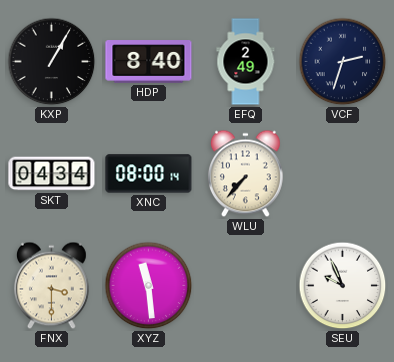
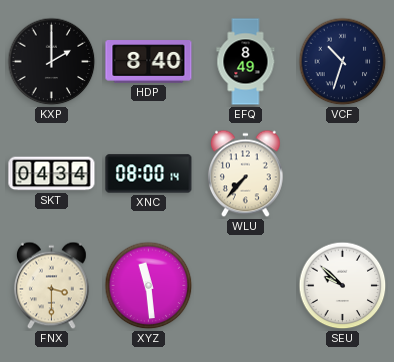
KXP: 1:05 -> 2:00 (52, 62)
EFQ: 2:49 -> 8:49 (246, 62)
VCF: 2:33 -> 10:33 (343, 62)
SEU: 9:56 -> 9:52 (343, 286)
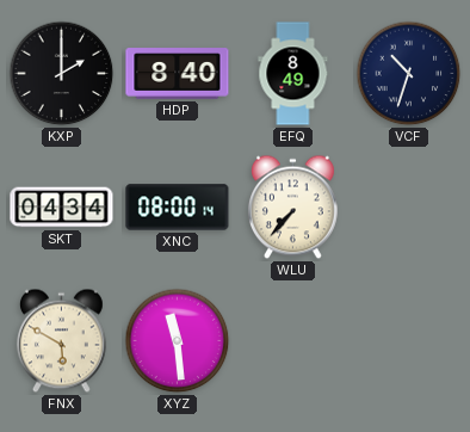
FNX: 3:30 -> 5:50 (61, 341)
SEU: 9:52 -> none (343, 286)
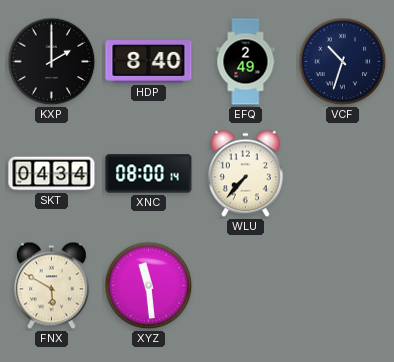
EFQ: 8:49 -> 2:49 (246, 62)
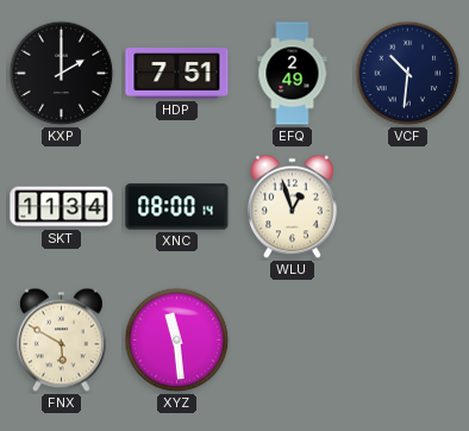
HDP: 8:40 -> 7:51 (177, 74)
VCF: 10:33 -> 10:31 (408, 74)
SKT: 04:34 -> 11:34 (62, 207)
WLU: 7:37 -> 12:57 (292, 207)
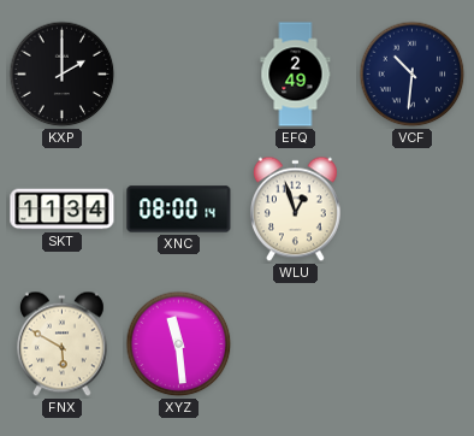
HDP: 7:51 -> none (177, 74)
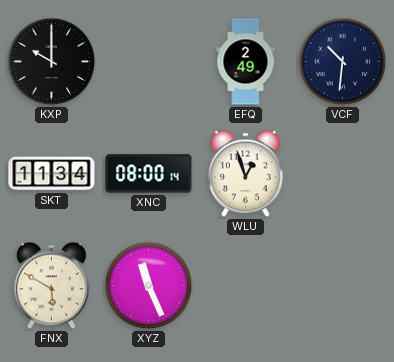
KXP: 2:00 -> 10:00 (52, 62)
XYZ: 11:29 -> 11:26 (149, 286)
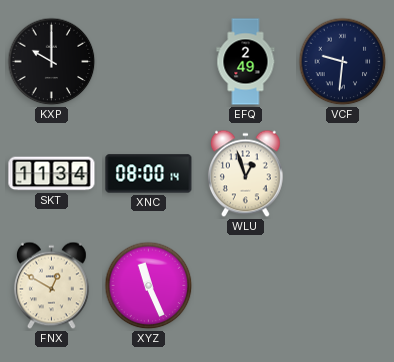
VCF: 10:31 -> 9:31 (343, 62)
FNX: 5:50 -> 12:50 (51, 286)
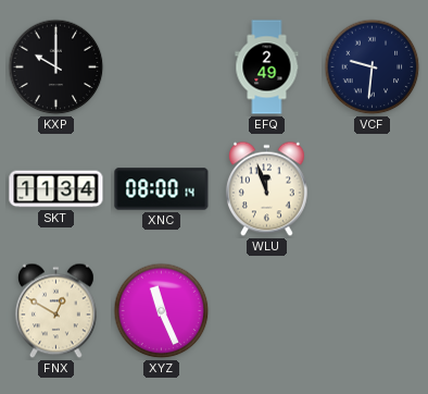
WLU: 12:57 -> 11:57 (266, 189)
